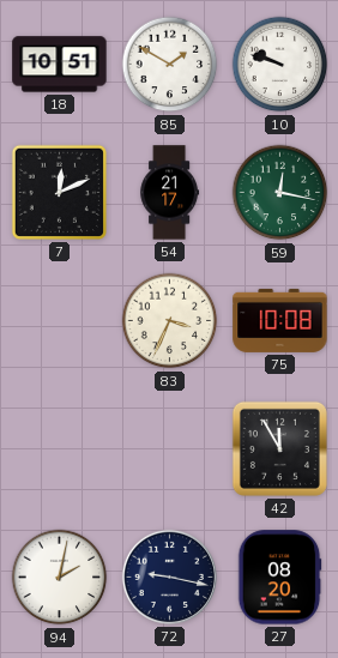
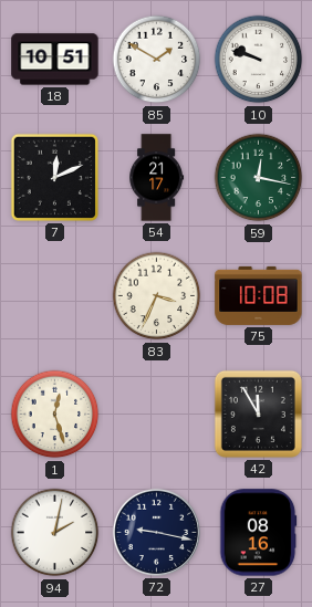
1: none -> 12:27 (55, 415)
27: 08:20 -> 08:16 (258, 533)
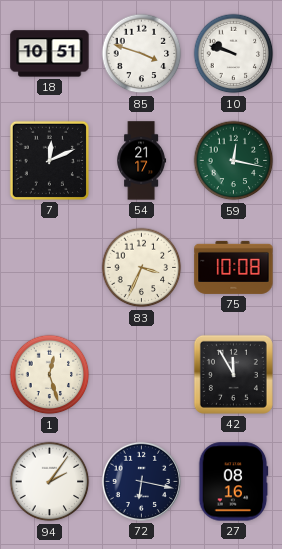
85: 1:50 -> 3:48 (142, 54)
94: 2:02 -> 2:06 (50, 482)
72: 9:17 -> 6:17 (141, 481)
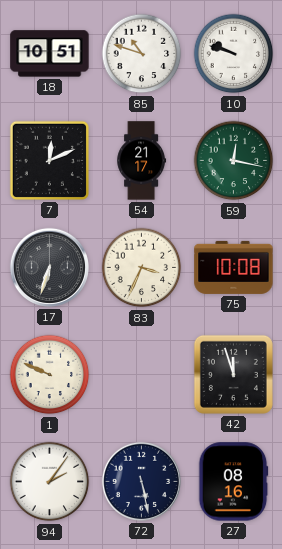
85: 3:48 -> 10:48 (142, 54)
17: none -> 6:33 (49, 267)
1: 12:27 -> 9:49 (50, 375)
42: 11:55 -> 11:57 (233, 374)
72: 6:17 -> 5:28 (141, 481)
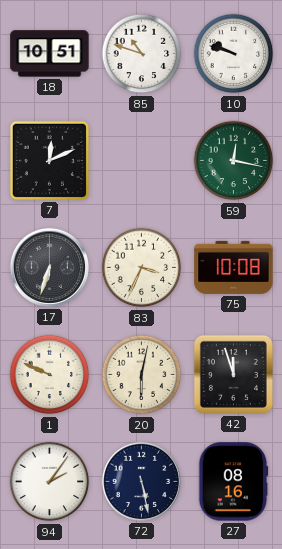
54: 21:17 -> none (142, 161)
20: none -> 6:02 (142, 375)
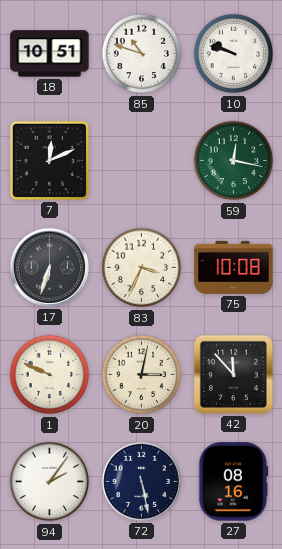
20: 6:02 -> 3:02 (142, 375)
42: 11:57 -> 11:53 (233, 374)
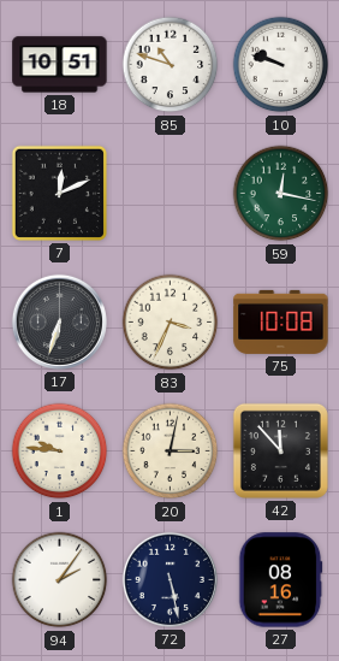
1: 9:49 -> 9:46 (60, 452)
